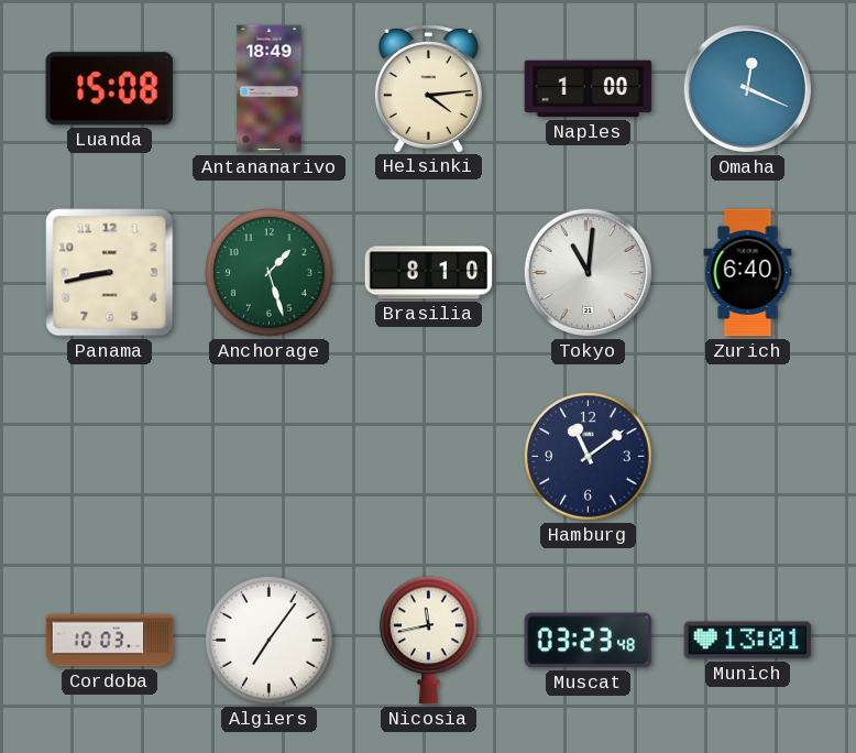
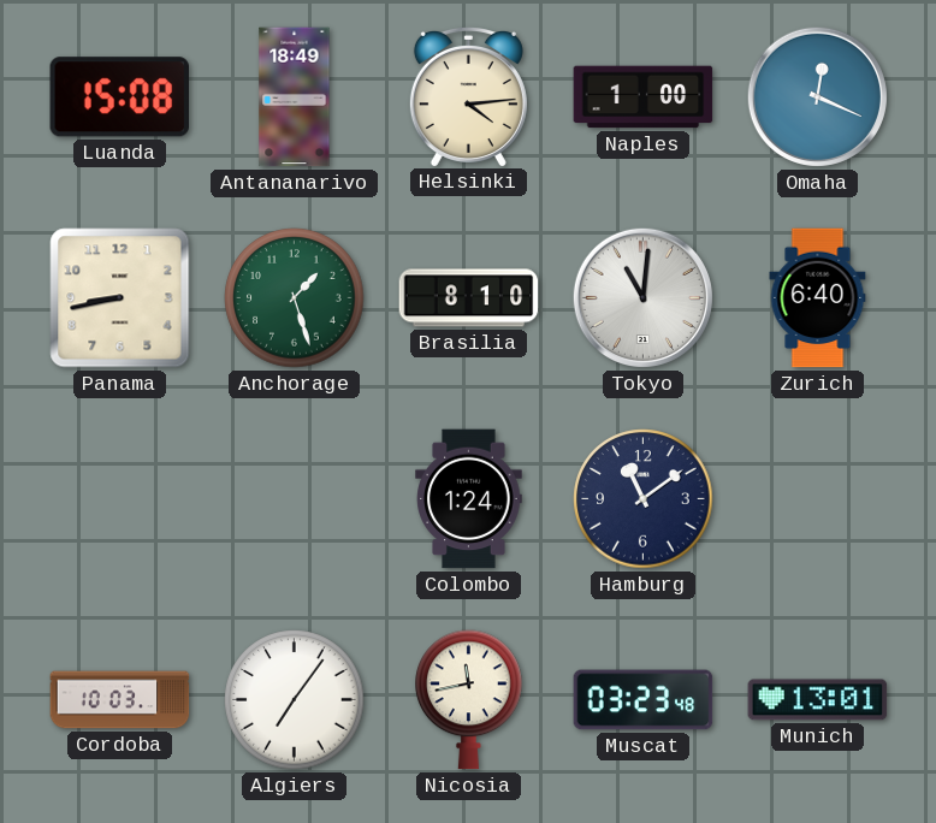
Colombo: none -> 1:24 (469, 499)
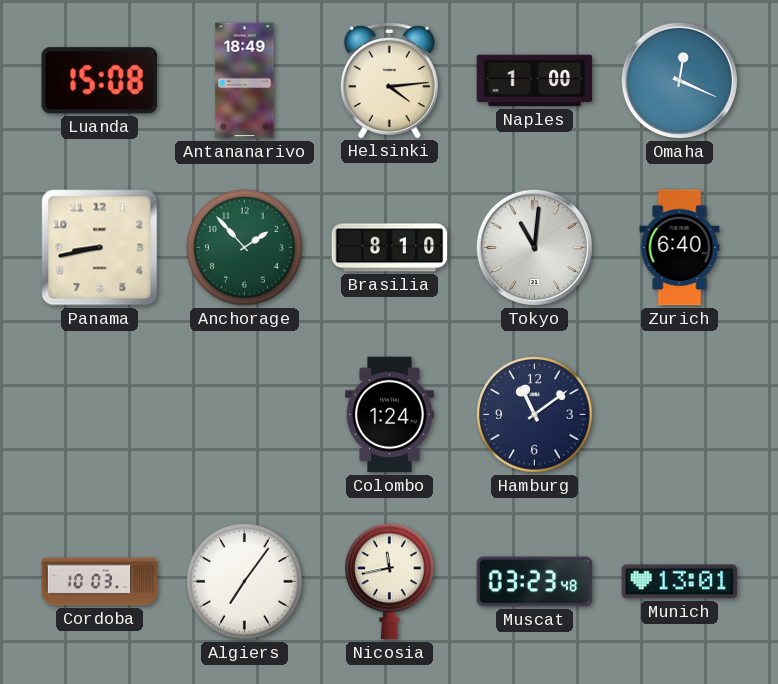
Anchorage: 1:27 -> 1:53 (245, 248)
